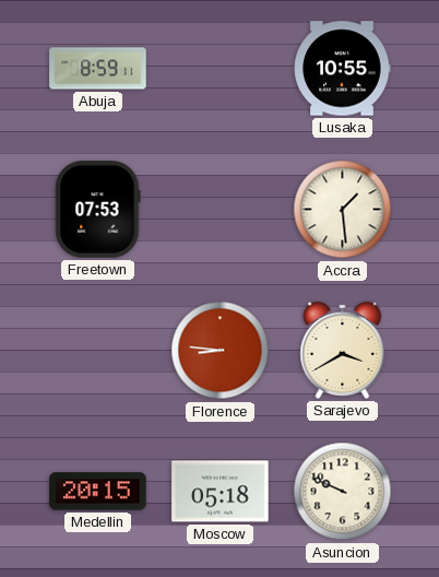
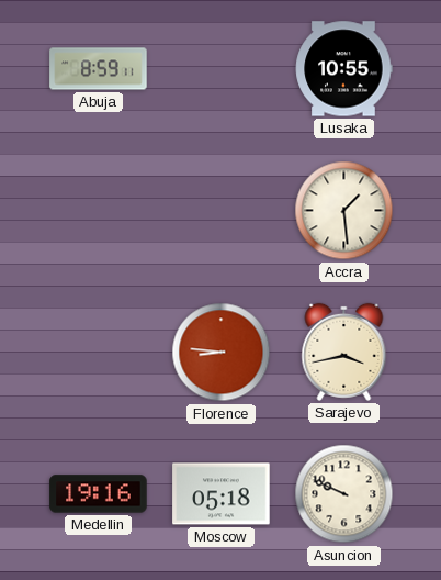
Freetown: 07:53 -> none (98, 210)
Sarajevo: 3:40 -> 3:43 (344, 352)
Medellin: 20:15 -> 19:16 (99, 494)
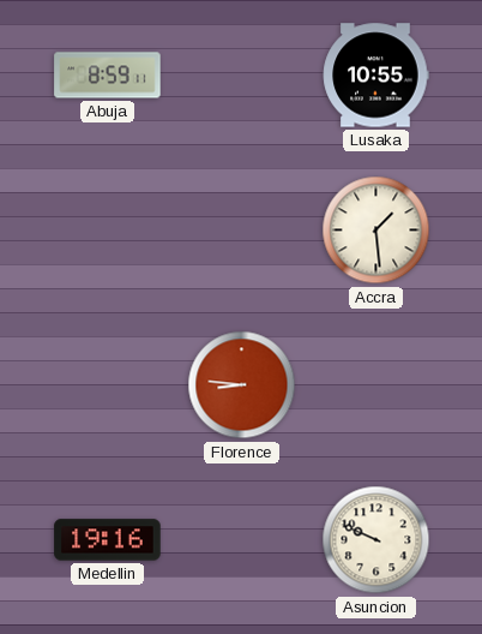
Sarajevo: 3:43 -> none (344, 352)
Moscow: 05:18 -> none (222, 494)
